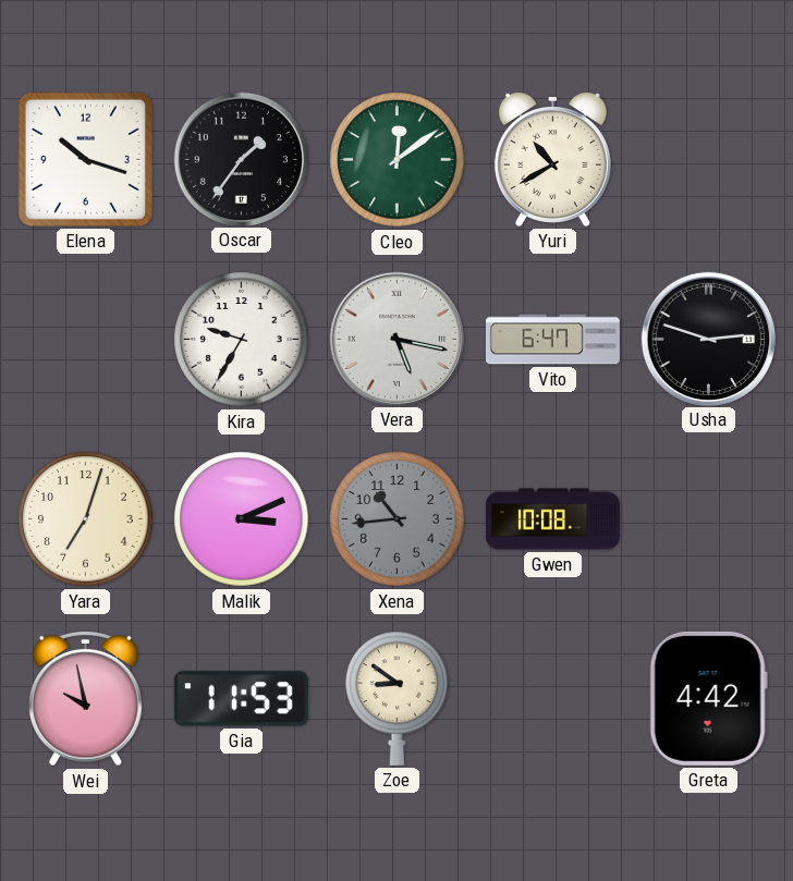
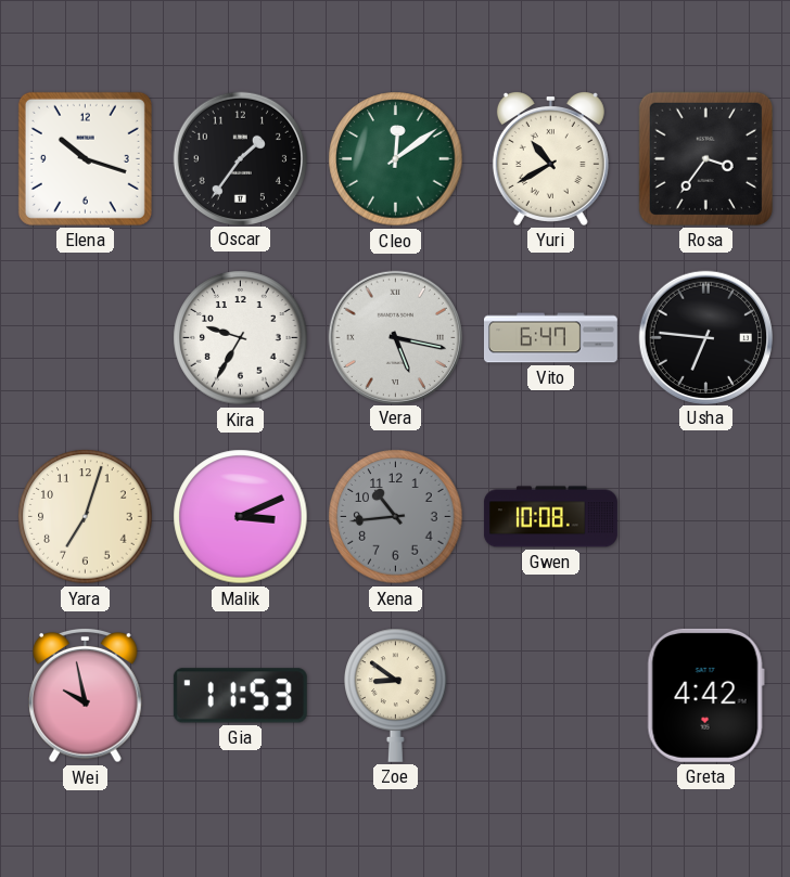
Rosa: none -> 3:36 (705, 158)
Usha: 2:48 -> 6:46 (705, 337)
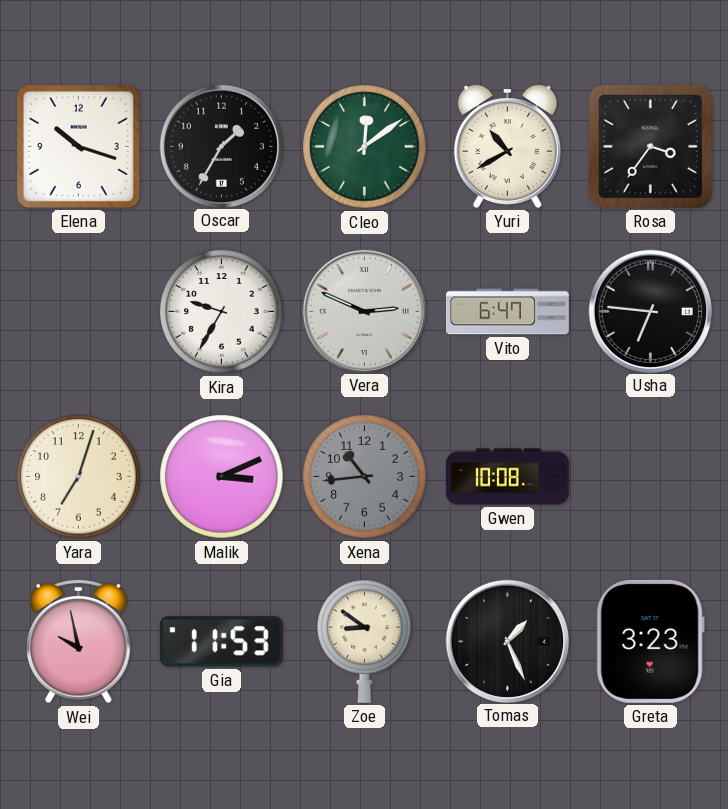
Oscar: 1:36 -> 1:35 (221, 146)
Vera: 5:17 -> 2:49 (364, 311)
Tomas: none -> 1:26 (507, 641)
Greta: 4:42 -> 3:23 (650, 641)
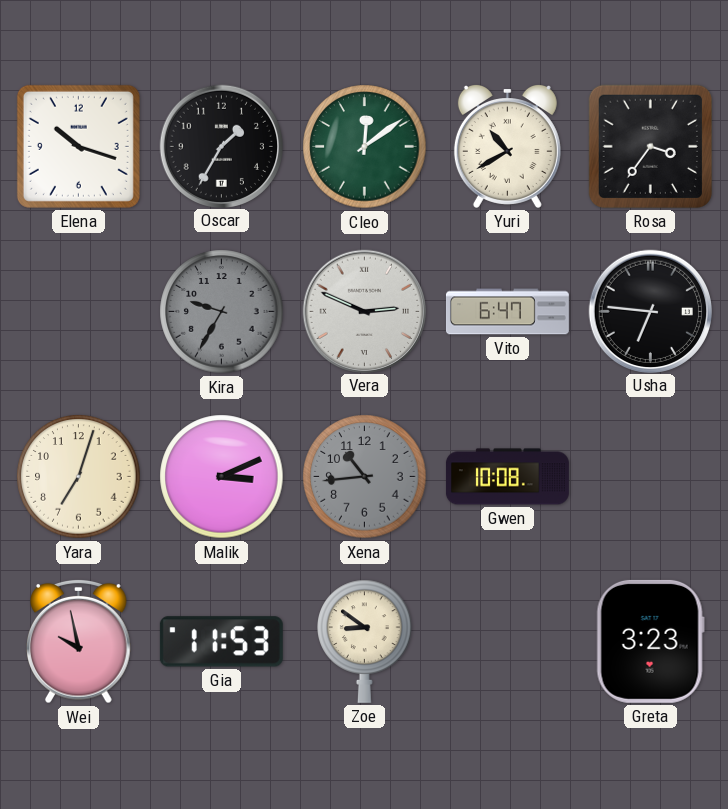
Kira dial: white -> grey (222, 312)
Tomas: 1:26 -> none (507, 641)
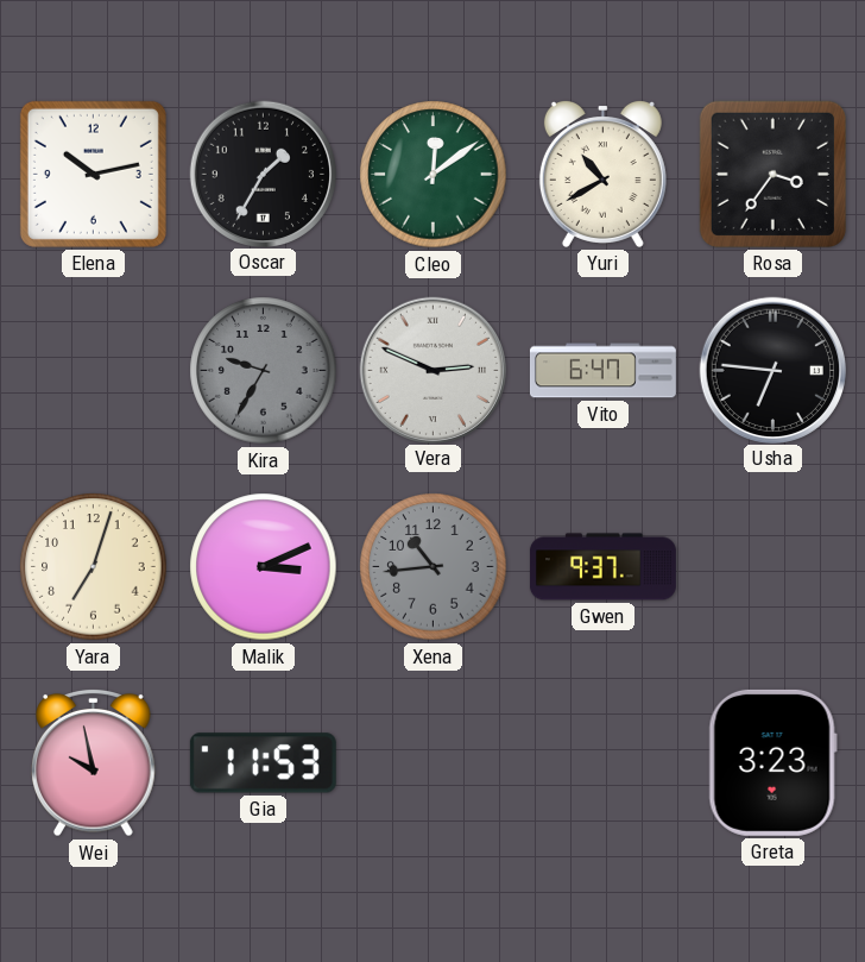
Elena: 10:18 -> 10:13 (93, 174)
Gwen: 10:08 -> 9:37 (602, 567)
Zoe: 8:51 -> none (365, 641)
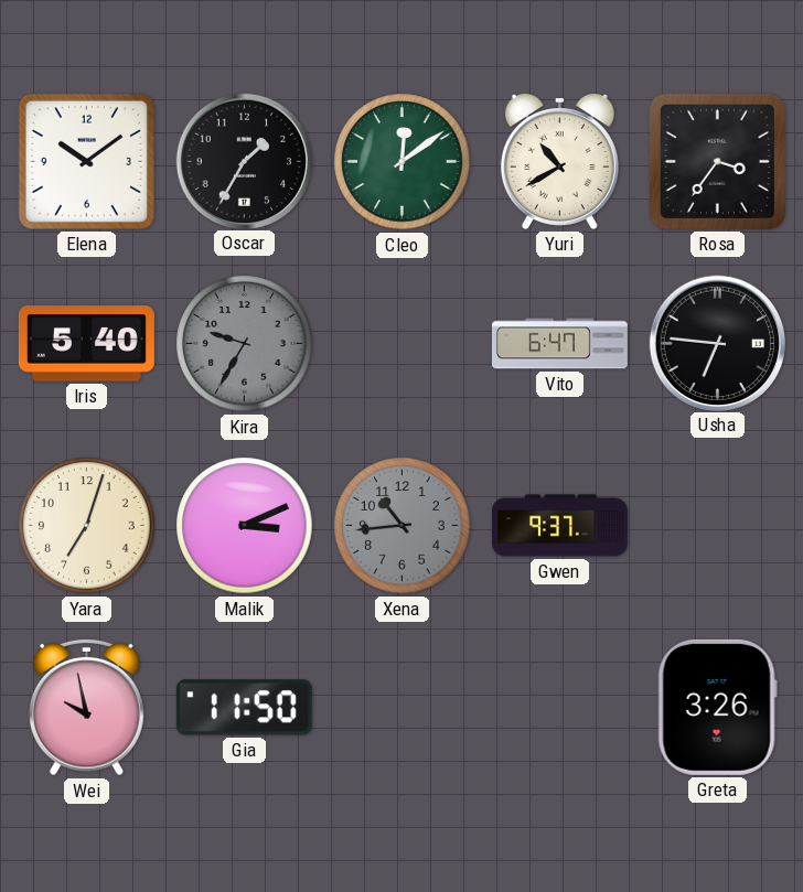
Elena: 10:13 -> 10:09 (86, 161)
Iris: none -> 5:40 (86, 344)
Vera: 2:49 -> none (432, 370)
Gia: 11:53 -> 11:50 (244, 708)
Greta: 3:23 -> 3:26 (717, 707)
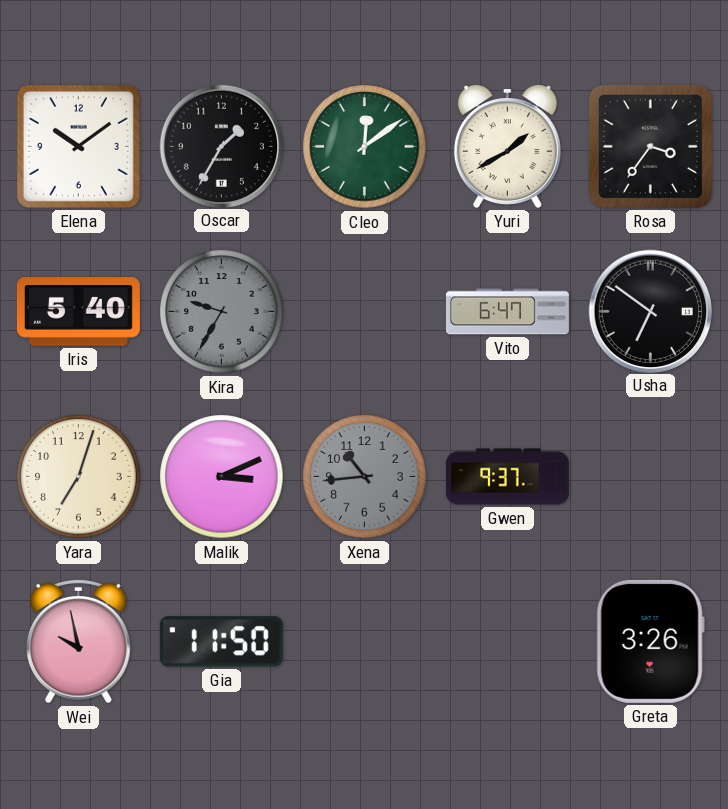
Yuri: 10:40 -> 1:40 (507, 147)
Usha: 6:46 -> 6:51 (650, 311)
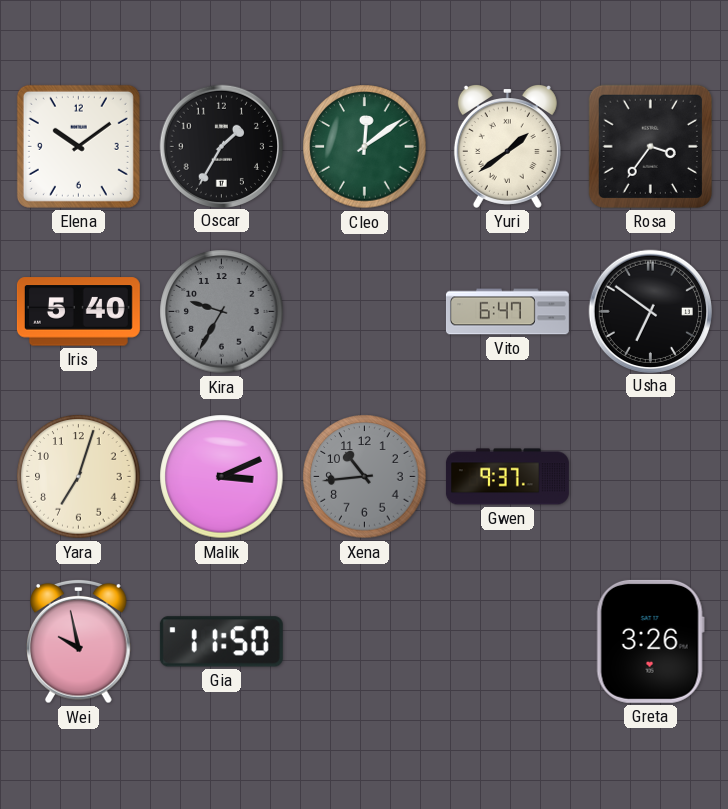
Yuri: 1:40 -> 1:39 (507, 147)
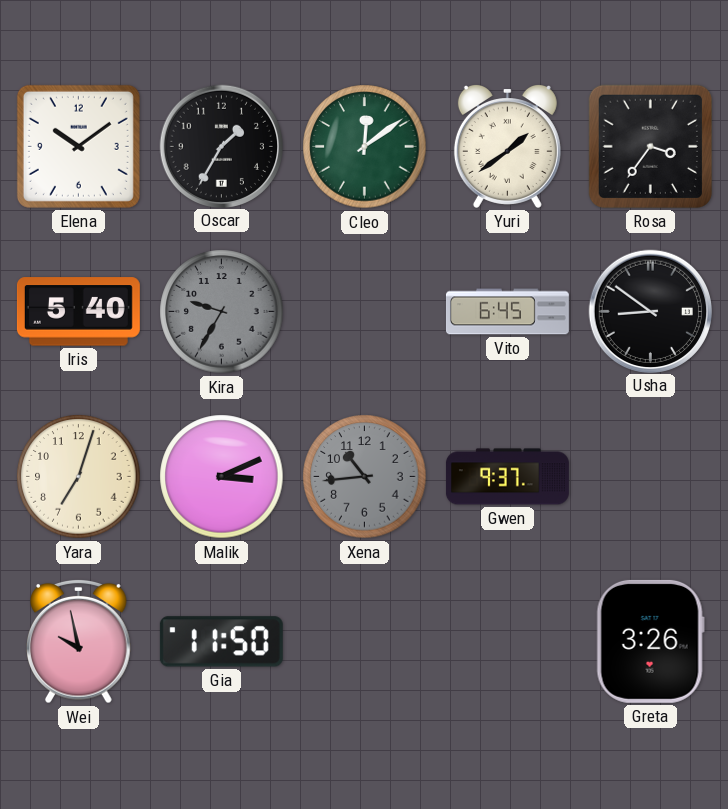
Vito: 6:47 -> 6:45 (507, 312)
Usha: 6:51 -> 8:51 (650, 311)
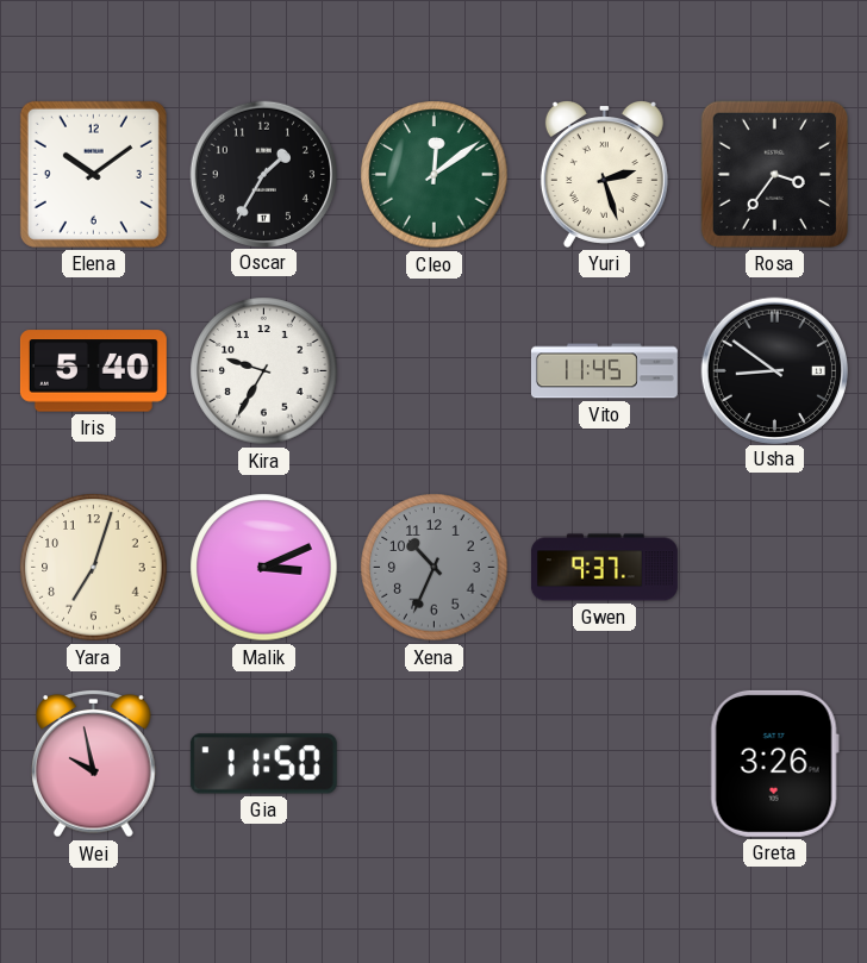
Yuri: 1:39 -> 2:27 (604, 175)
Kira dial: grey -> white (264, 371)
Vito: 6:45 -> 11:45 (604, 371)
Xena: 10:44 -> 10:34 (435, 568)
